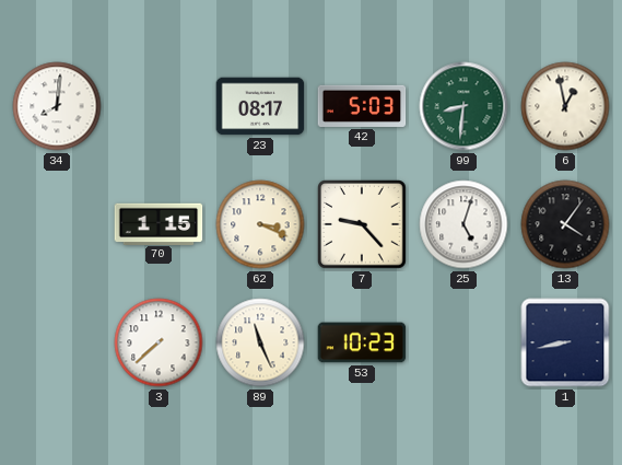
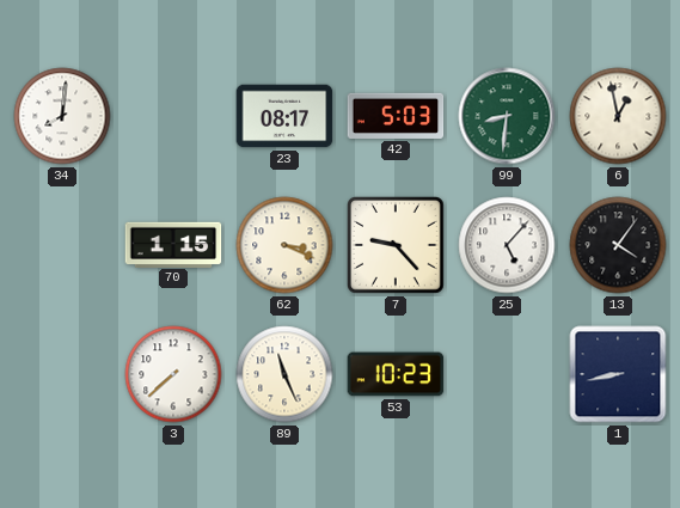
25: 5:03 -> 5:07 (507, 245)
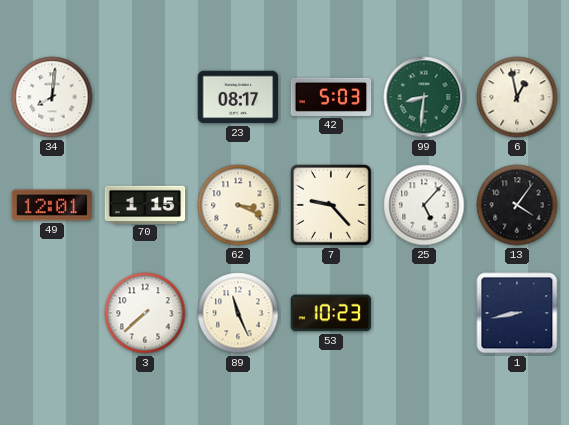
49: none -> 12:01 (52, 205)
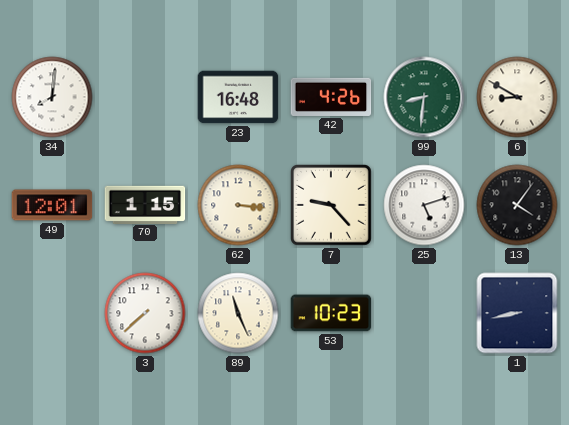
23: 08:17 -> 16:48 (238, 97)
42: 5:03 -> 4:26 (331, 97)
6: 12:58 -> 8:50 (517, 97)
62: 3:19 -> 3:16 (238, 205)
25: 5:07 -> 5:12 (424, 205)
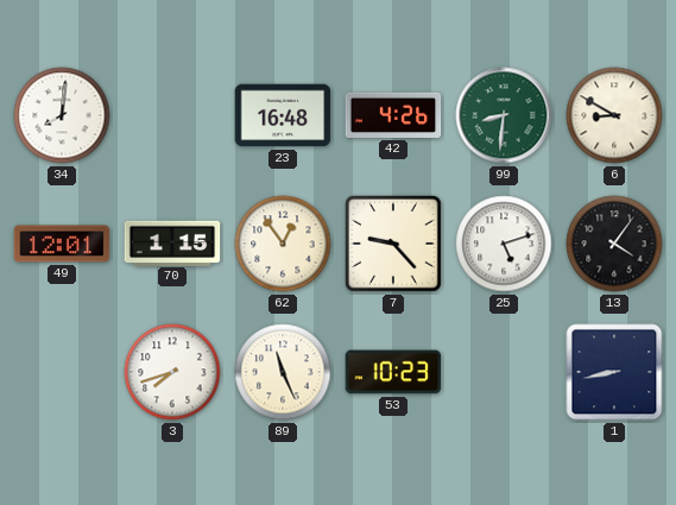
62: 3:16 -> 12:54 (283, 244)
3: 7:38 -> 7:42 (172, 372)
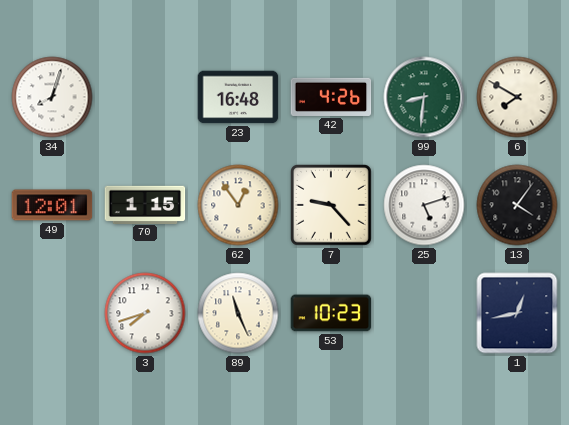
34: 8:01 -> 8:03 (52, 97)
6: 8:50 -> 7:50 (517, 97)
1: 8:43 -> 12:43 (517, 313)
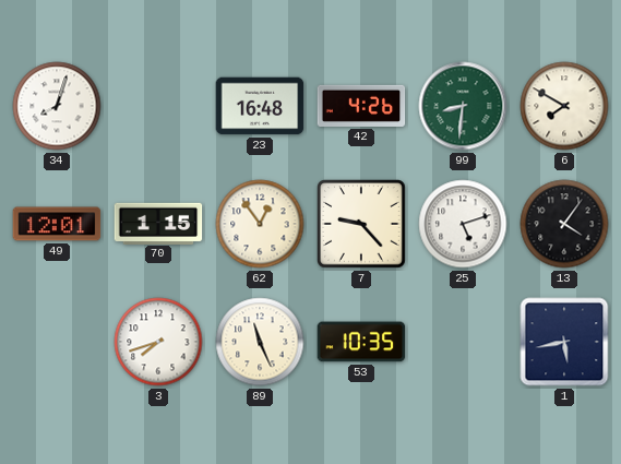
53: 10:23 -> 10:35 (361, 342)
1: 12:43 -> 5:43 (564, 342)
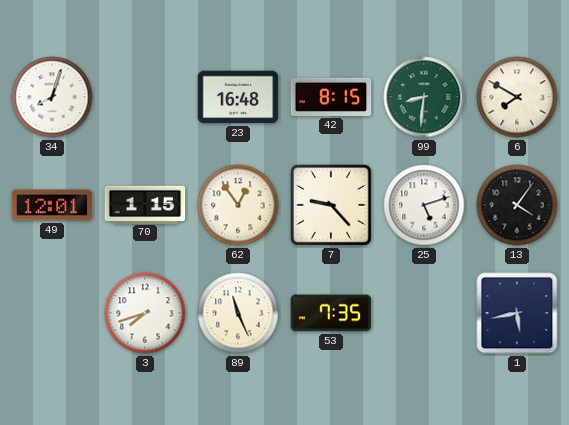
42: 4:26 -> 8:15 (331, 97)
53: 10:35 -> 7:35 (331, 313)
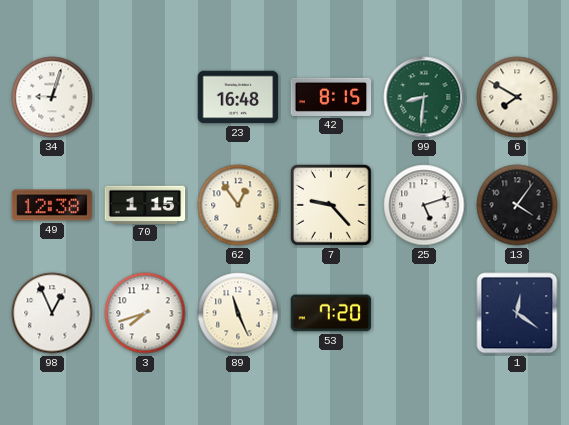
34: 8:03 -> 9:03 (52, 97)
49: 12:01 -> 12:38 (52, 205)
98: none -> 12:56 (52, 313)
53: 7:35 -> 7:20 (331, 313)
1: 5:43 -> 12:21 (517, 313)
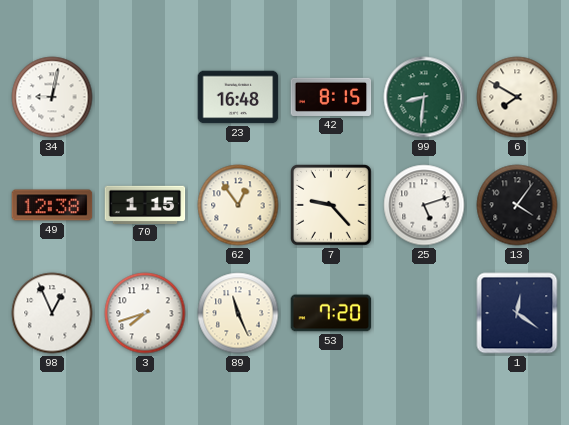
34: 9:03 -> 9:02 (52, 97)
